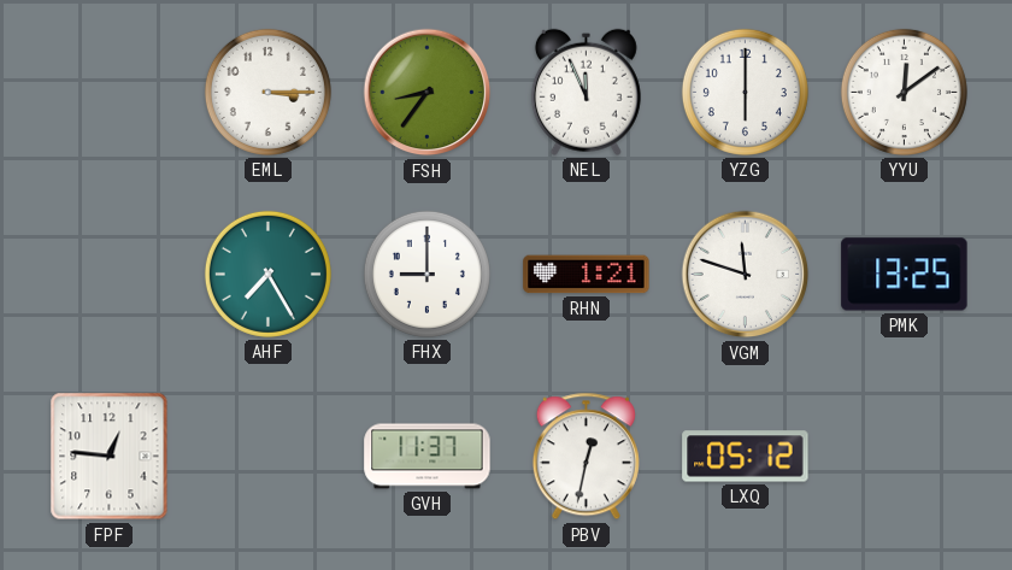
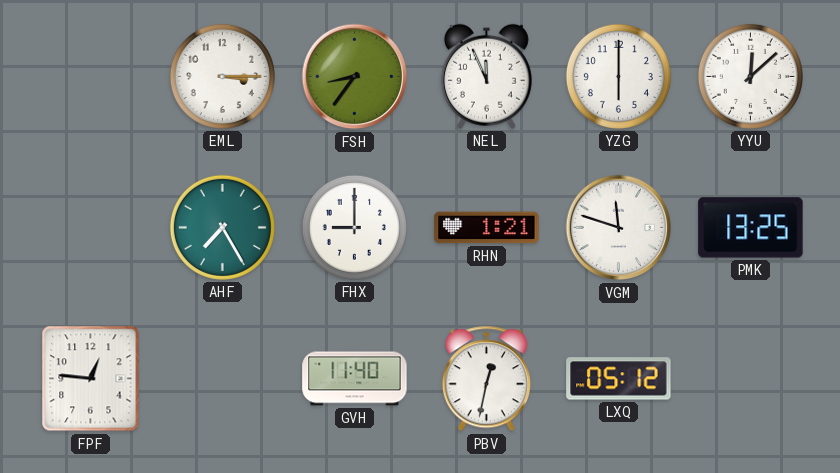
YYU: 12:09 -> 12:08 (750, 76)
GVH: 11:37 -> 11:40 (355, 379)
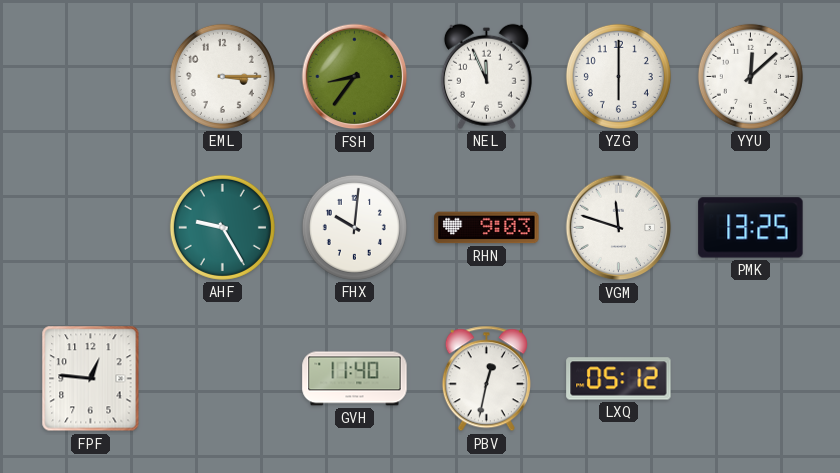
AHF: 7:25 -> 9:25 (222, 227)
FHX: 9:00 -> 10:01 (354, 227)
RHN: 1:21 -> 9:03 (487, 228)
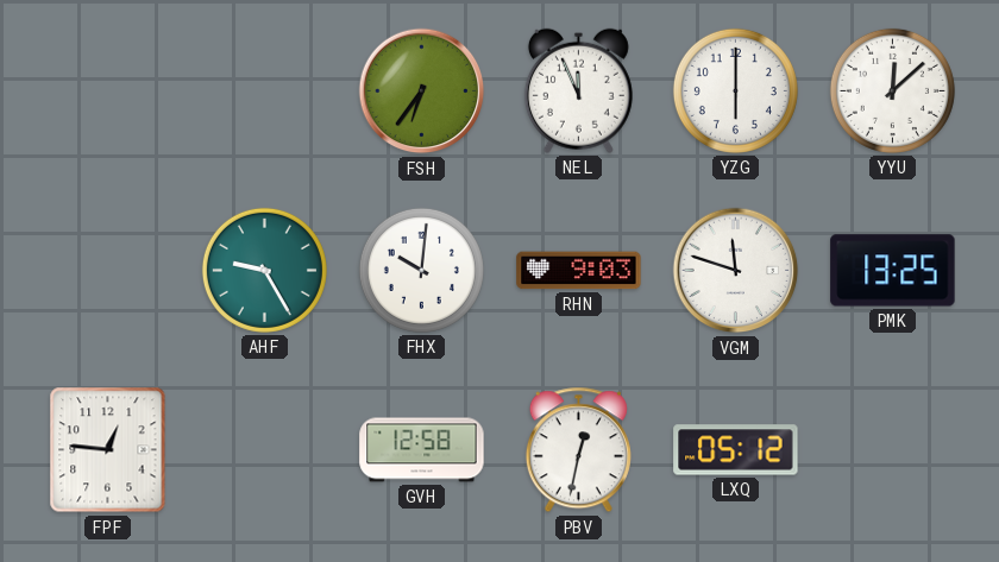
EML: 3:15 -> none (222, 76)
FSH: 8:36 -> 6:36 (422, 91)
GVH: 11:40 -> 12:58 (422, 450)
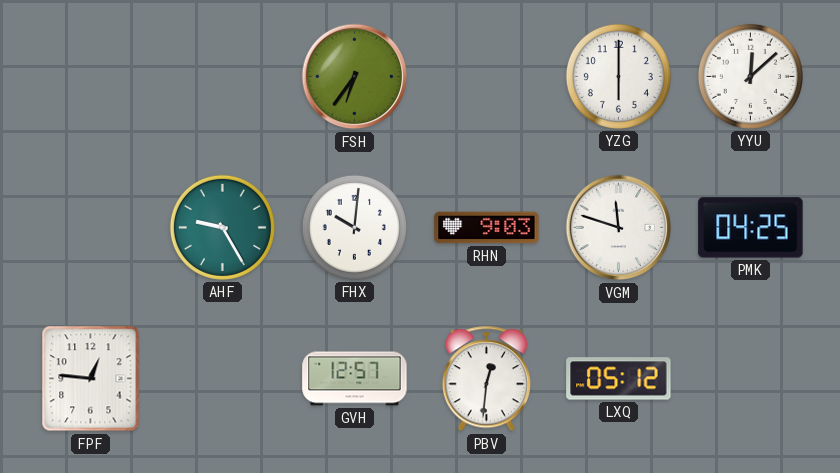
NEL: 11:56 -> none (578, 90)
PMK: 13:25 -> 04:25 (751, 228)
GVH: 12:58 -> 12:57 (355, 379)
PBV: 12:32 -> 12:31 (486, 379)
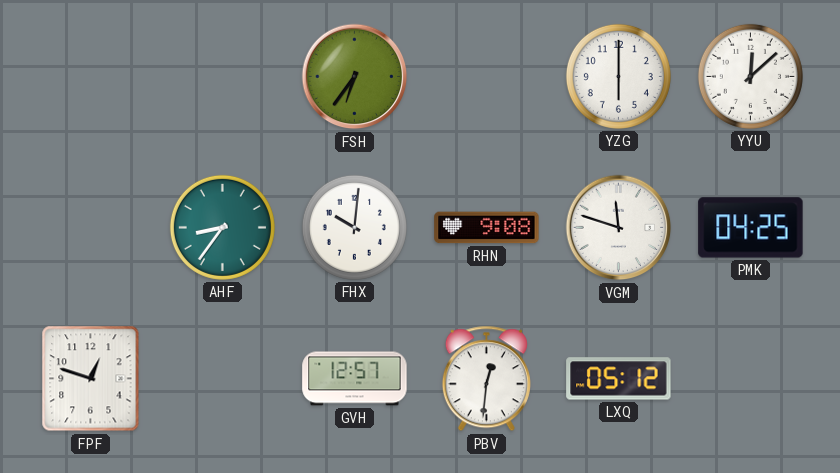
AHF: 9:25 -> 8:36 (222, 227)
RHN: 9:03 -> 9:08 (487, 228)
FPF: 12:46 -> 12:48 (91, 379)
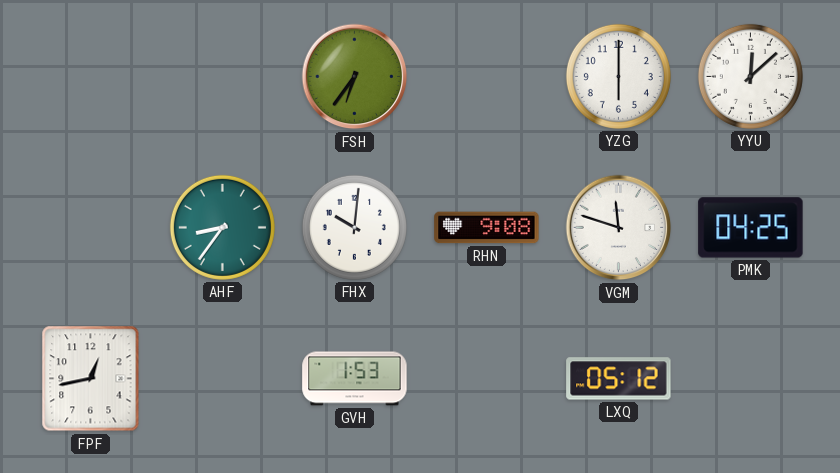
FPF: 12:48 -> 12:43 (91, 379)
GVH: 12:57 -> 1:53 (355, 379)
PBV: 12:31 -> none (486, 379)
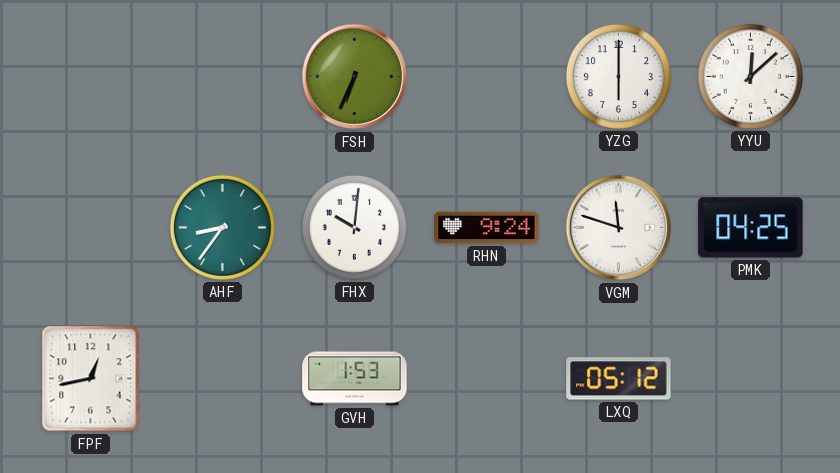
FSH: 6:36 -> 6:34 (355, 77)
RHN: 9:08 -> 9:24 (487, 228)
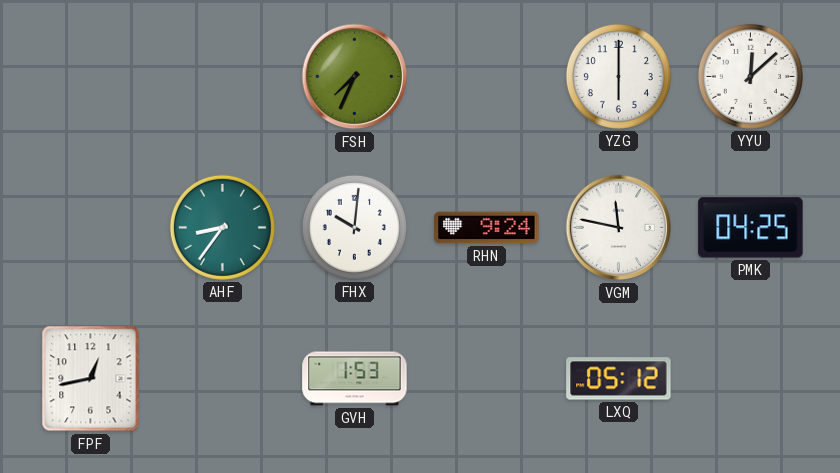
FSH: 6:34 -> 7:34 (355, 77)
VGM: 11:48 -> 11:47 (619, 228)
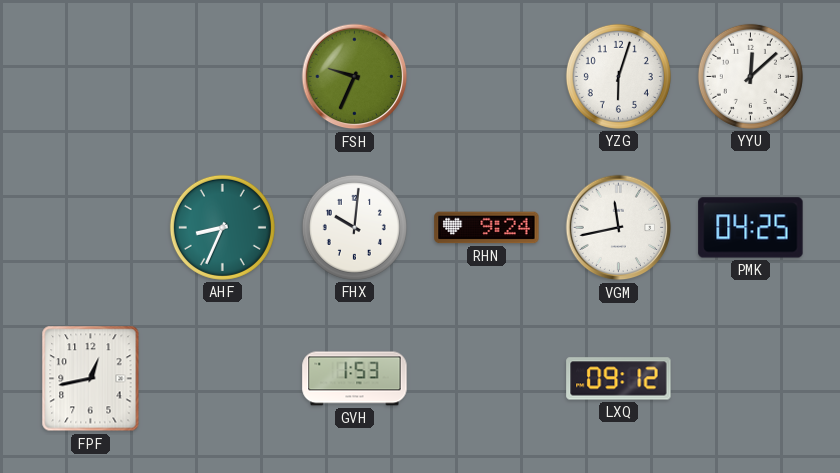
FSH: 7:34 -> 9:34 (355, 77)
YZG: 6:00 -> 6:03 (618, 76)
AHF: 8:36 -> 8:34 (222, 227)
VGM: 11:47 -> 11:43 (619, 228)
LXQ: 05:12 -> 09:12 (619, 379)
